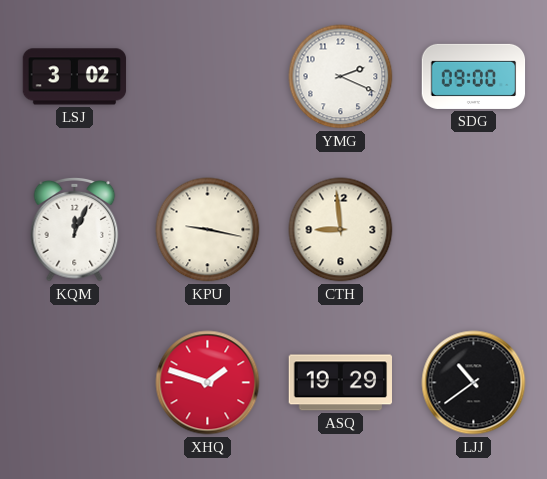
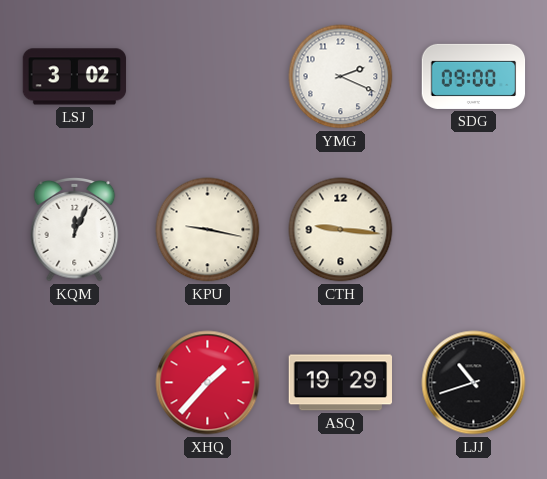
CTH: 8:59 -> 9:16 (341, 230)
XHQ: 1:48 -> 1:37 (208, 383)
LJJ: 10:39 -> 10:42 (474, 383)
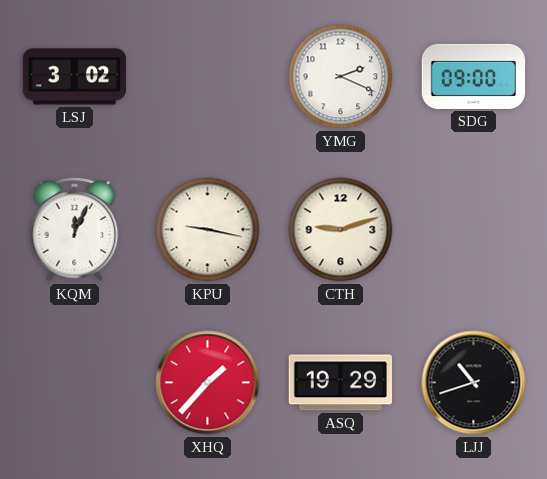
CTH: 9:16 -> 9:12 (341, 230)
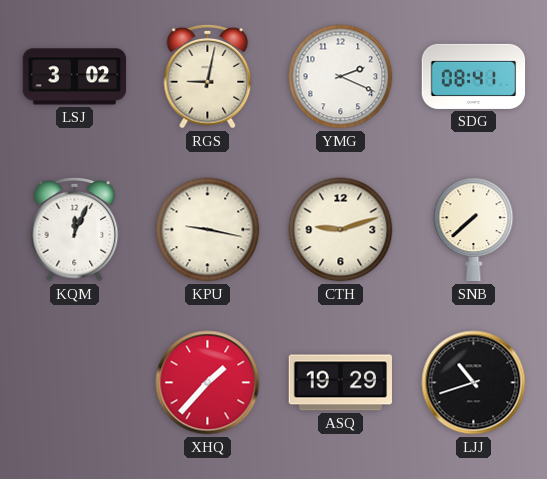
RGS: none -> 9:02 (208, 76)
SDG: 09:00 -> 08:41 (474, 76)
SNB: none -> 7:38 (474, 230)
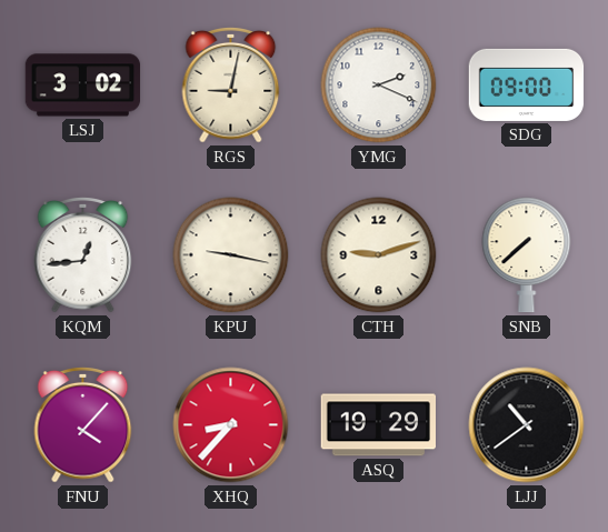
SDG: 08:41 -> 09:00 (527, 84)
KQM: 12:04 -> 12:44 (83, 254)
FNU: none -> 4:07 (83, 424)
XHQ: 1:37 -> 8:37 (231, 425)
LJJ: 10:42 -> 10:39 (527, 425)
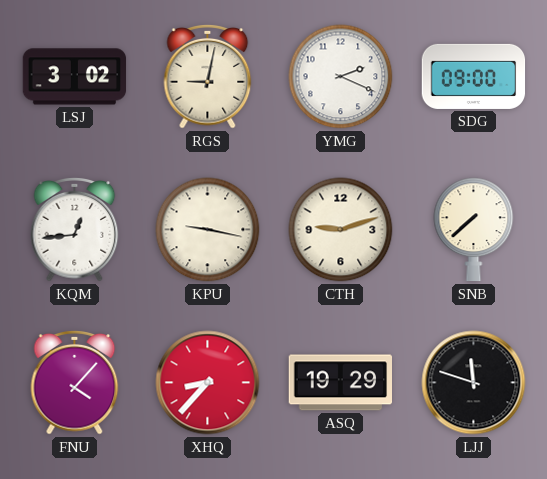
LJJ: 10:39 -> 11:48 (474, 383)
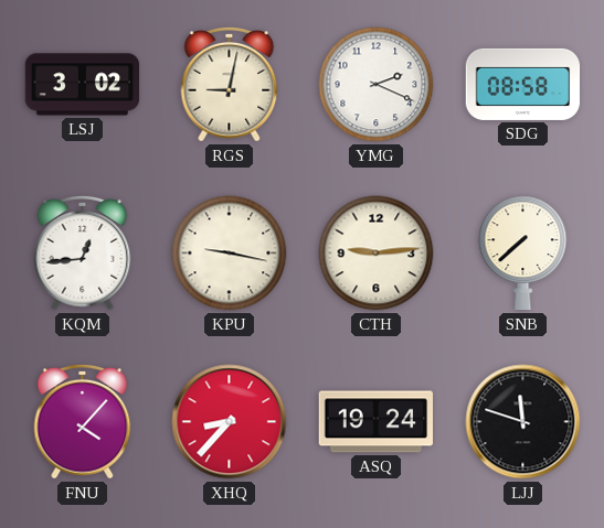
SDG: 09:00 -> 08:58 (523, 84)
CTH: 9:12 -> 9:14 (377, 254)
ASQ: 19:29 -> 19:24 (377, 422)
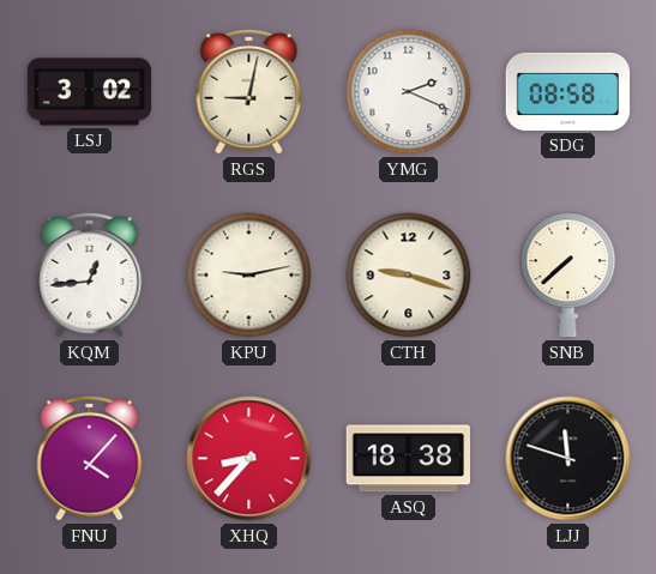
KPU: 9:17 -> 9:13 (249, 276)
CTH: 9:14 -> 9:18 (409, 276)
ASQ: 19:24 -> 18:38 (409, 459)
